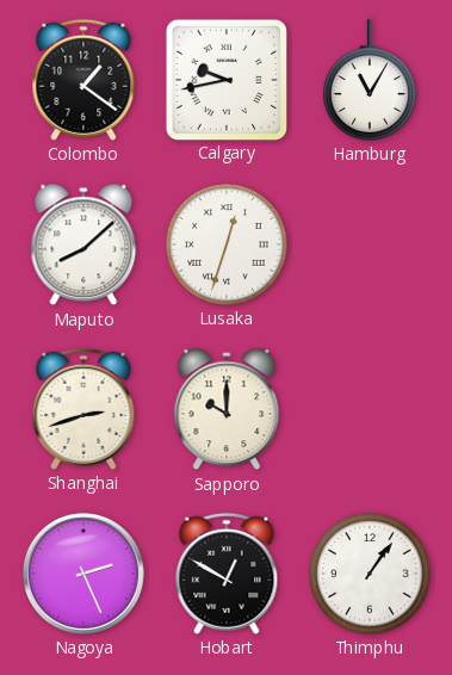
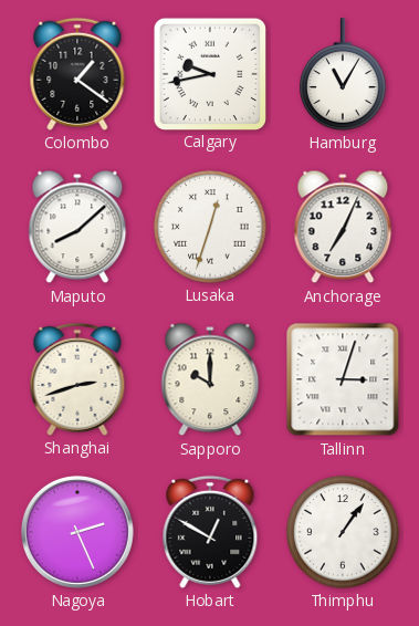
Anchorage: none -> 7:04 (343, 227)
Tallinn: none -> 3:03 (343, 379)
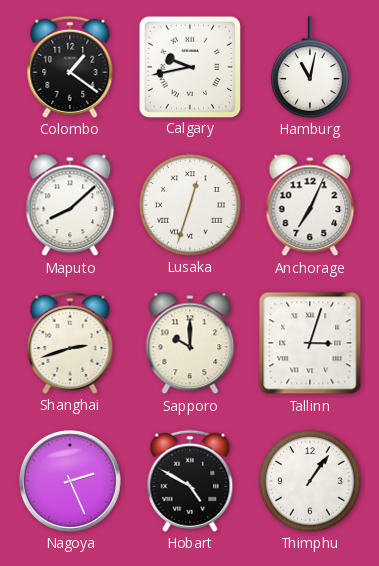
Hamburg: 11:05 -> 11:02 (310, 67)
Hobart: 12:50 -> 4:50 (190, 481)
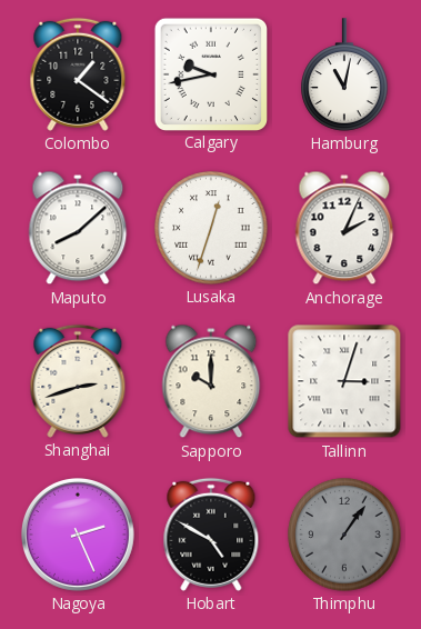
Anchorage: 7:04 -> 2:04 (344, 228)
Thimphu dial: white -> grey (344, 535)
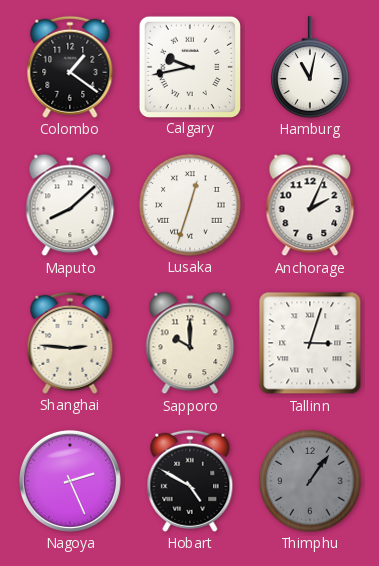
Shanghai: 2:42 -> 2:46 (70, 343)
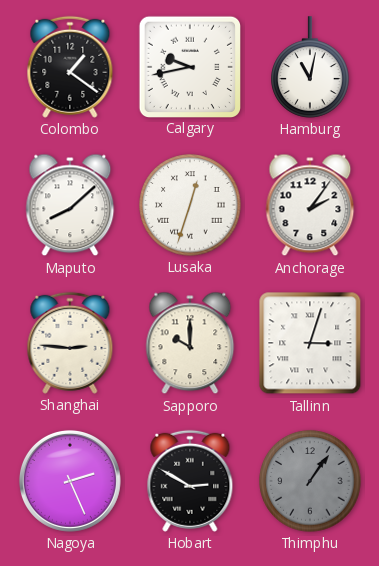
Anchorage: 2:04 -> 2:06 (310, 205)
Hobart: 4:50 -> 2:50 (190, 481)
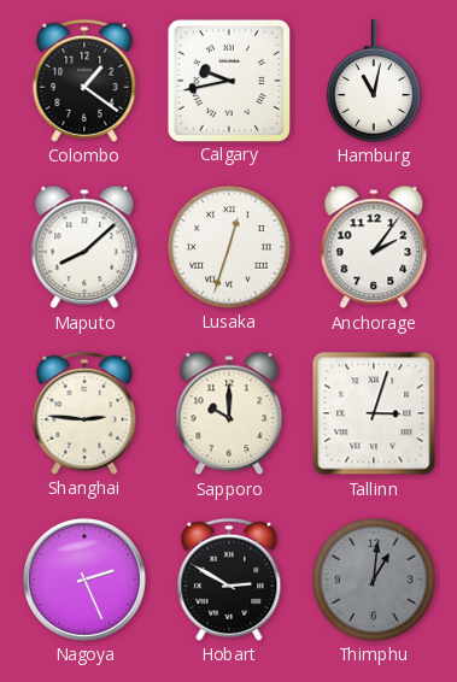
Thimphu: 1:06 -> 1:01 (374, 580)
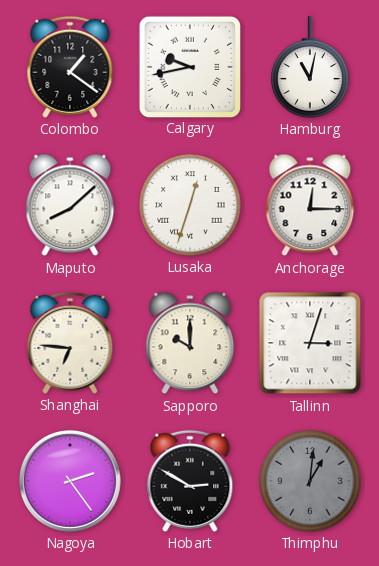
Anchorage: 2:06 -> 12:15 (310, 205)
Shanghai: 2:46 -> 6:46 (70, 343)
Nagoya: 2:26 -> 2:24 (70, 481)
